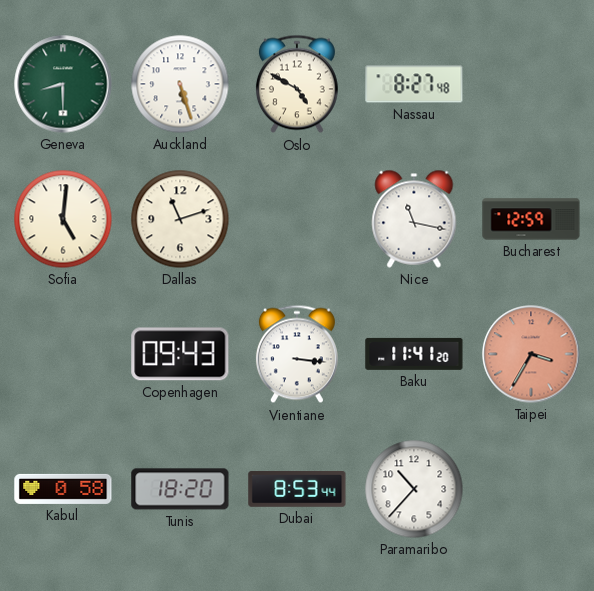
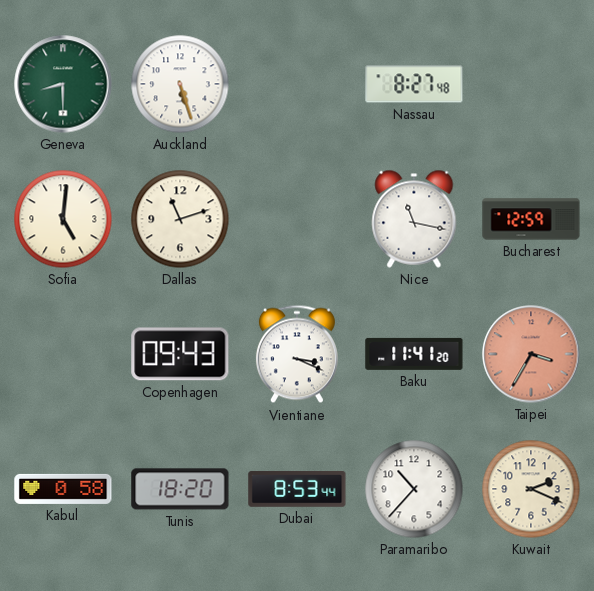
Oslo: 4:50 -> none (297, 84)
Vientiane: 3:16 -> 3:19 (297, 354)
Kuwait: none -> 2:19 (531, 489)
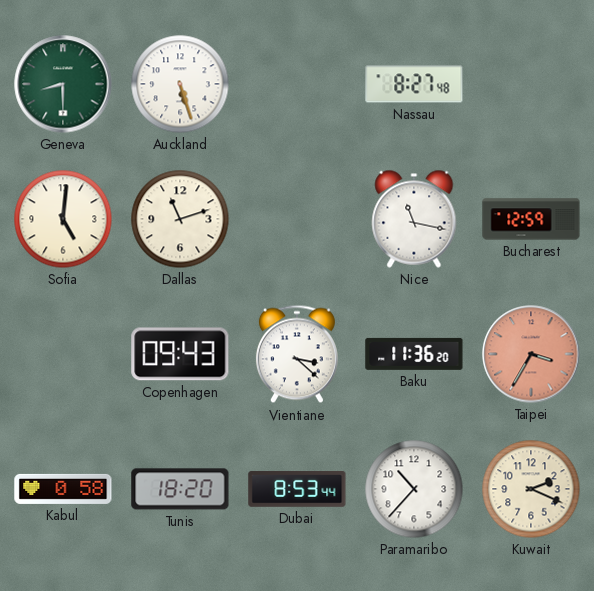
Vientiane: 3:19 -> 3:22 (297, 354)
Baku: 11:41 -> 11:36 (414, 354)
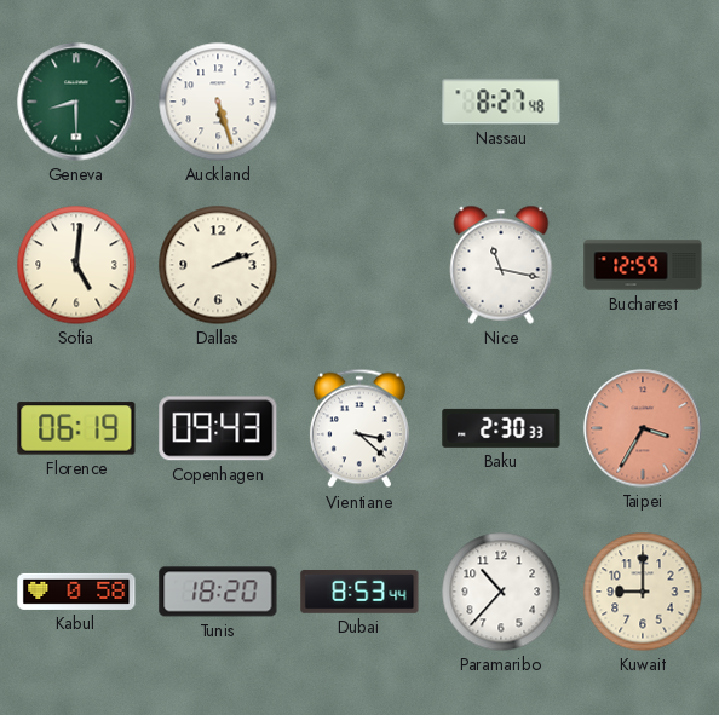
Dallas: 11:12 -> 2:12 (218, 265)
Florence: none -> 06:19 (76, 428)
Baku: 11:36 -> 2:30 (501, 428)
Kuwait: 2:19 -> 9:00 (643, 592)
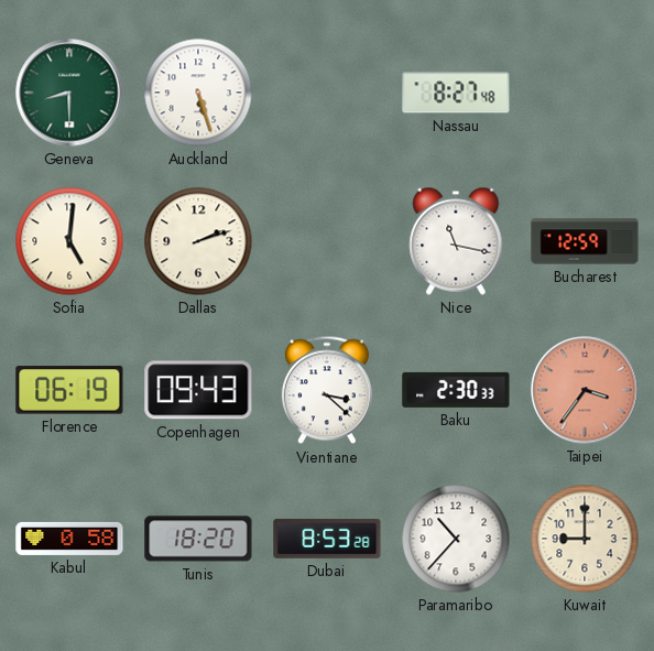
Taipei: 3:35 -> 3:36 (585, 390)
Dubai: 8:53:44 -> 8:53:28 (327, 540)
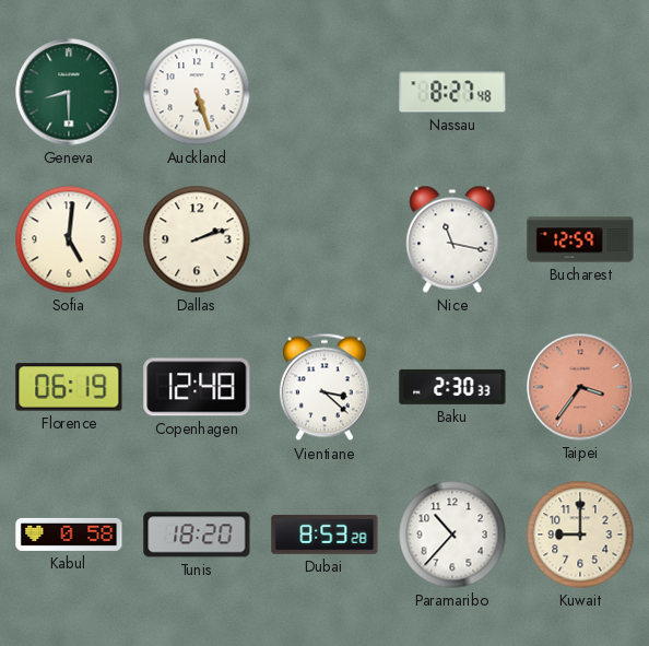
Copenhagen: 09:43 -> 12:48 (197, 387)
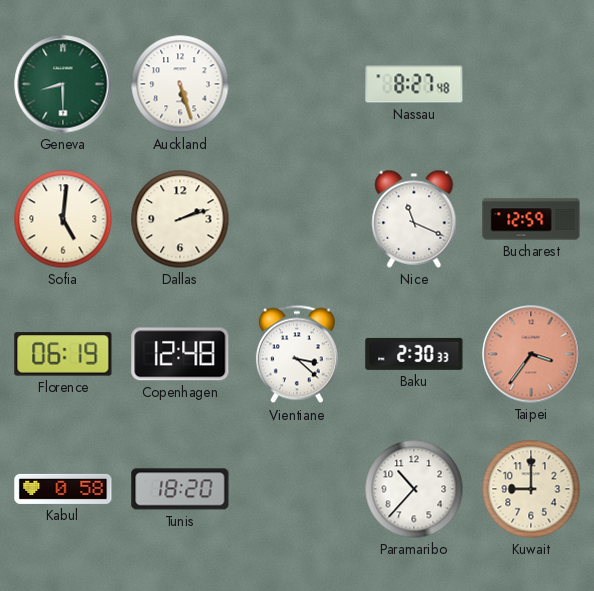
Nice: 11:17 -> 11:19 (414, 219)
Dubai: 8:53 -> none (324, 536)
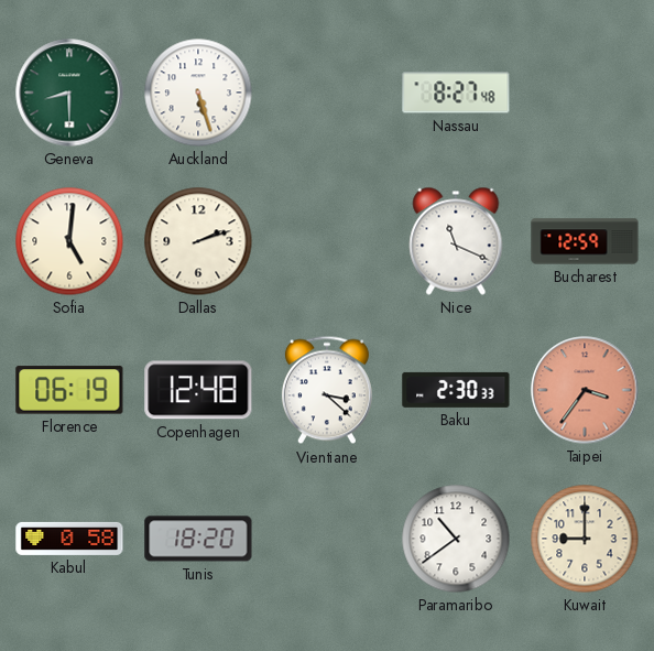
Paramaribo: 10:37 -> 10:39 (456, 539)
